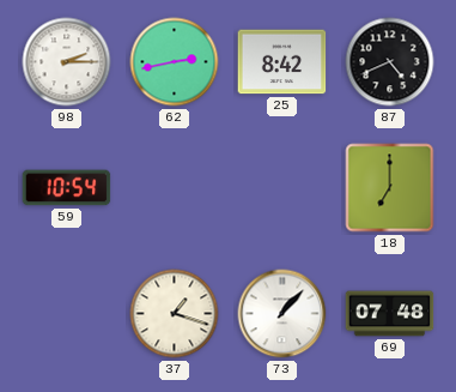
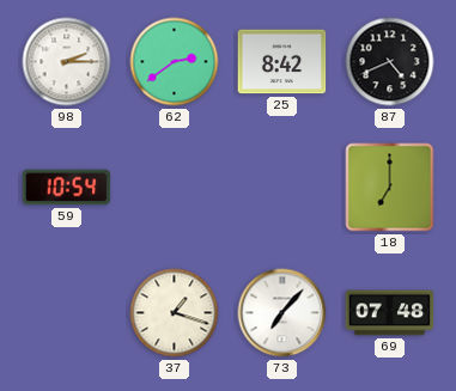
62: 2:43 -> 2:39 (175, 62)
73: 1:07 -> 7:07 (282, 313)
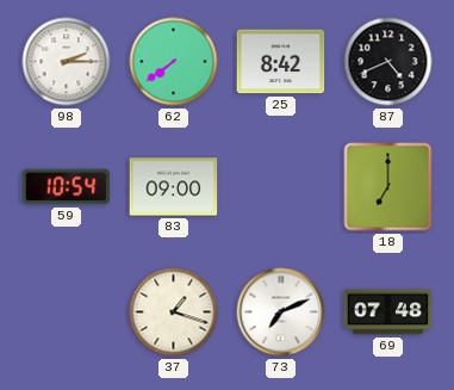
62: 2:39 -> 7:39 (174, 62)
83: none -> 09:00 (174, 187)
73: 7:07 -> 7:11 (281, 312)
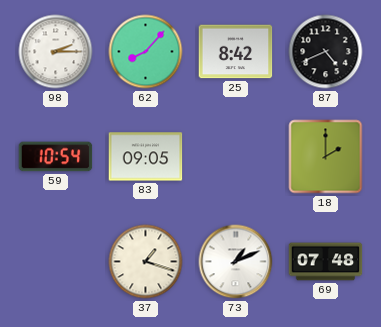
62: 7:39 -> 8:07 (146, 52)
83: 09:00 -> 09:05 (146, 157)
18: 7:00 -> 2:00 (326, 157)
73: 7:11 -> 1:11 (236, 262)
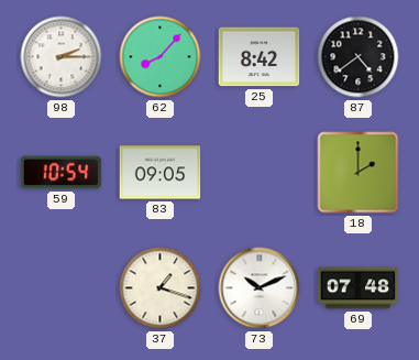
87: 4:41 -> 4:39 (359, 57)
73: 1:11 -> 10:11 (260, 288)
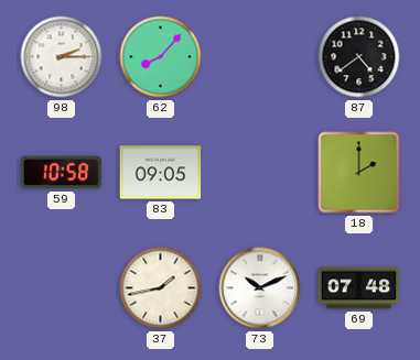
25: 8:42 -> none (260, 57)
59: 10:54 -> 10:58 (62, 173)
37: 1:18 -> 1:43 (161, 288)
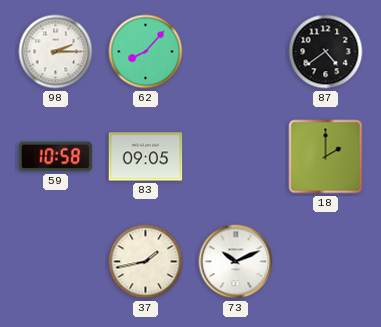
69: 07:48 -> none (359, 288)
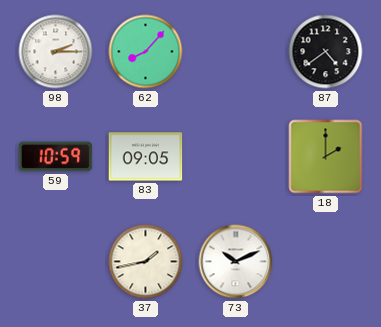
59: 10:58 -> 10:59 (56, 157)
